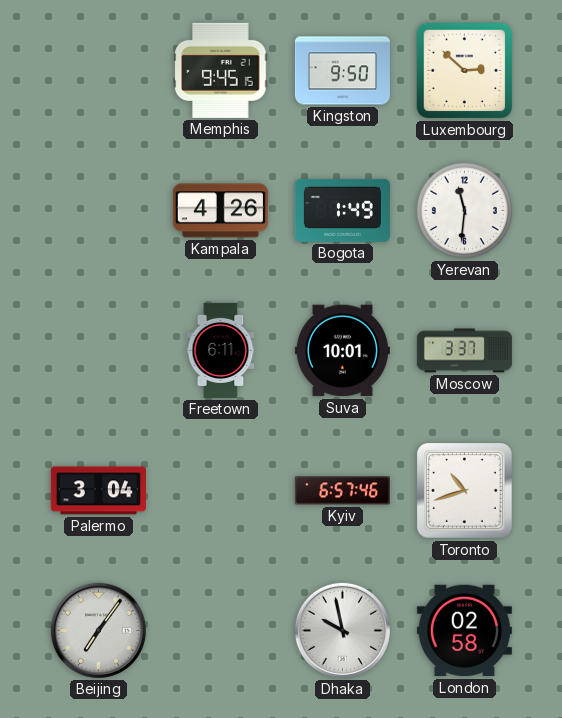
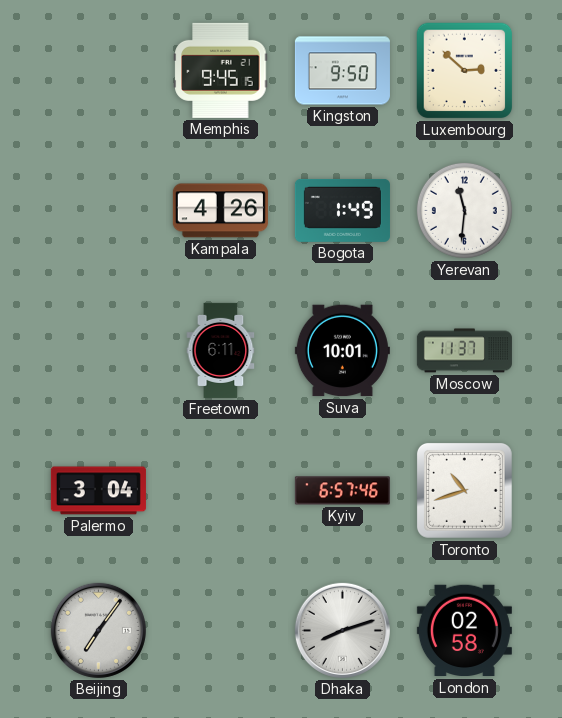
Moscow: 3:37 -> 11:37 (464, 351)
Dhaka: 9:58 -> 8:12 (342, 630)
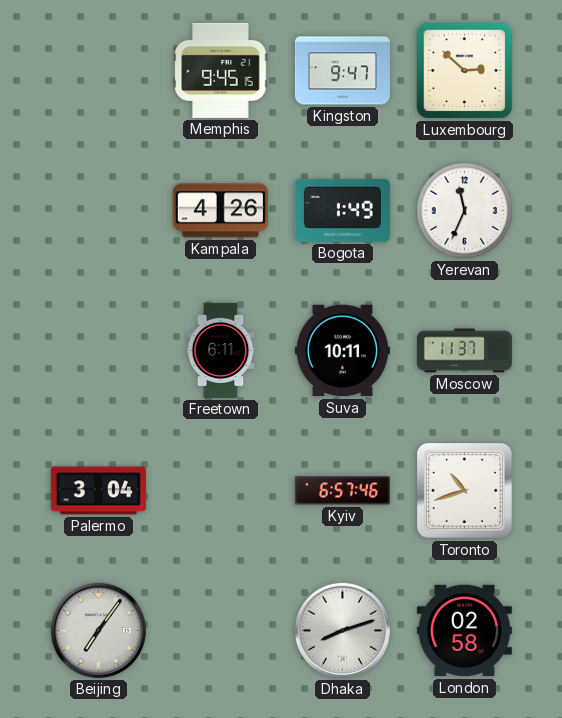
Kingston: 9:50 -> 9:47 (342, 71)
Yerevan: 11:31 -> 11:34 (464, 210)
Suva: 10:01 -> 10:11 (342, 351)
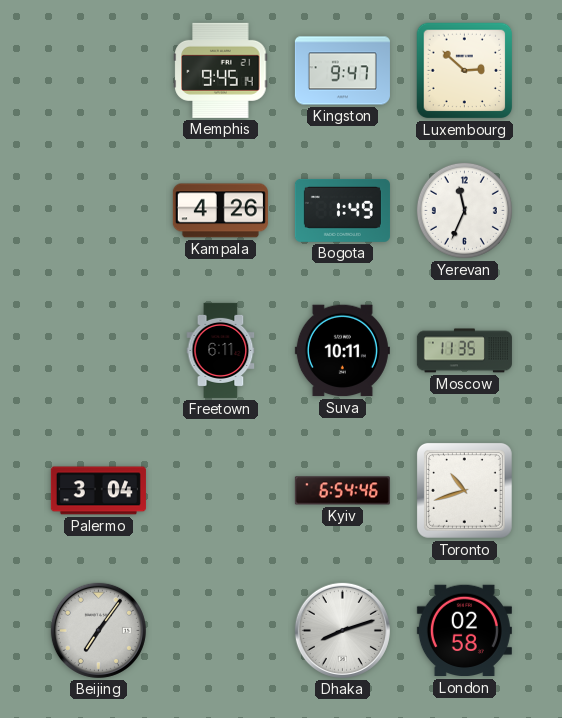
Memphis: 9:45:15 -> 9:45:14 (221, 70)
Moscow: 11:37 -> 11:35 (464, 351)
Kyiv: 6:57 -> 6:54 (342, 491)
